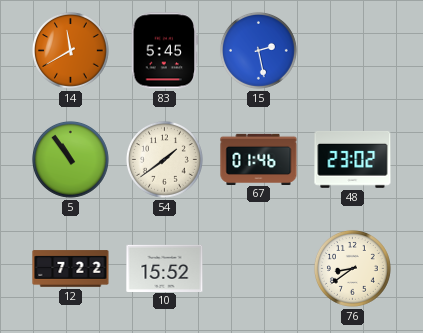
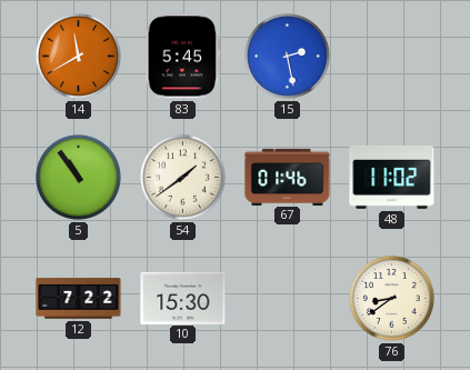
48: 23:02 -> 11:02 (392, 177)
10: 15:52 -> 15:30 (183, 298)
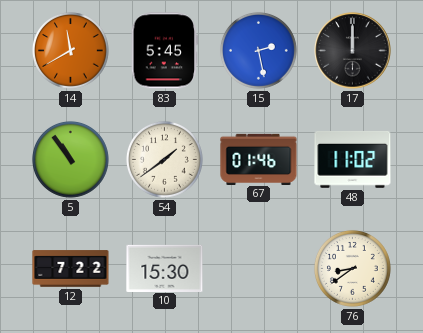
17: none -> 12:00 (353, 51)
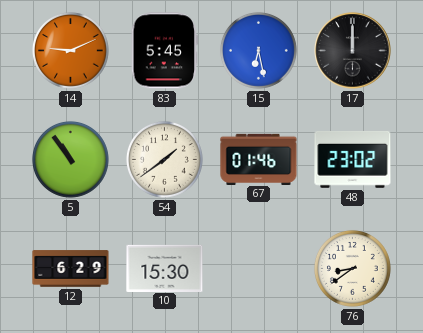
14: 11:40 -> 9:11 (70, 50)
15: 2:28 -> 6:28 (258, 50)
48: 11:02 -> 23:02 (353, 159)
12: 7:22 -> 6:29 (71, 269)
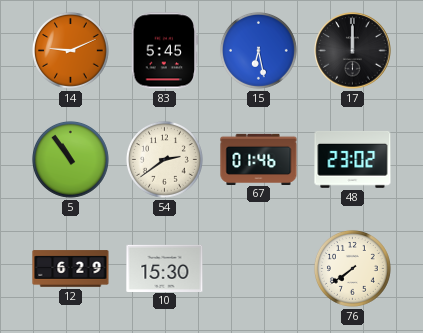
54: 1:39 -> 2:39 (164, 159)
76: 8:39 -> 7:39 (352, 268)
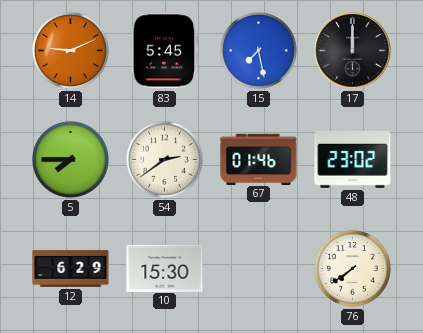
15: 6:28 -> 7:28 (258, 50)
5: 10:54 -> 7:45 (70, 159)
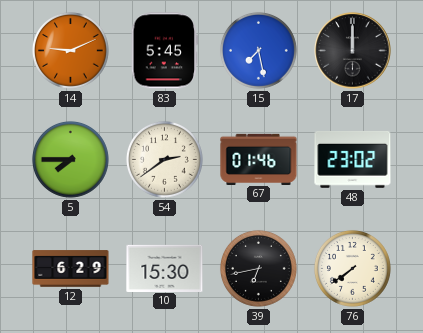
39: none -> 6:43 (258, 268)
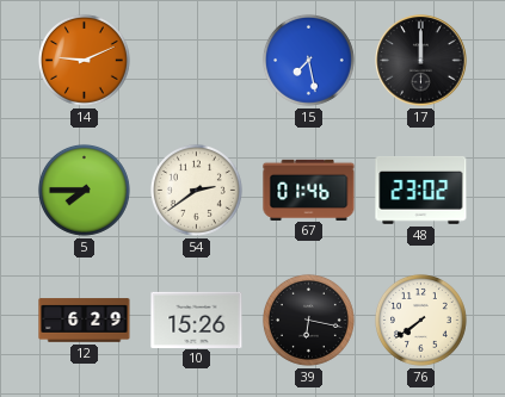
83: 5:45 -> none (165, 51)
10: 15:30 -> 15:26 (197, 320)
39: 6:43 -> 6:17 (308, 320)
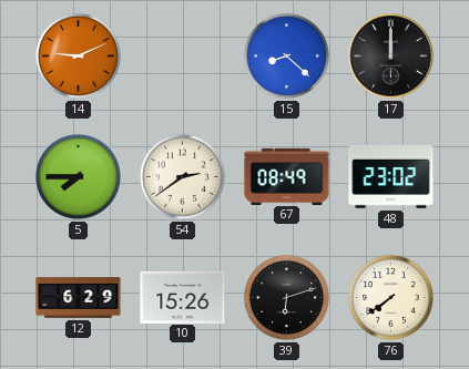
15: 7:28 -> 8:22 (286, 55)
67: 01:46 -> 08:49 (287, 176)
39: 6:17 -> 6:12 (286, 297)
